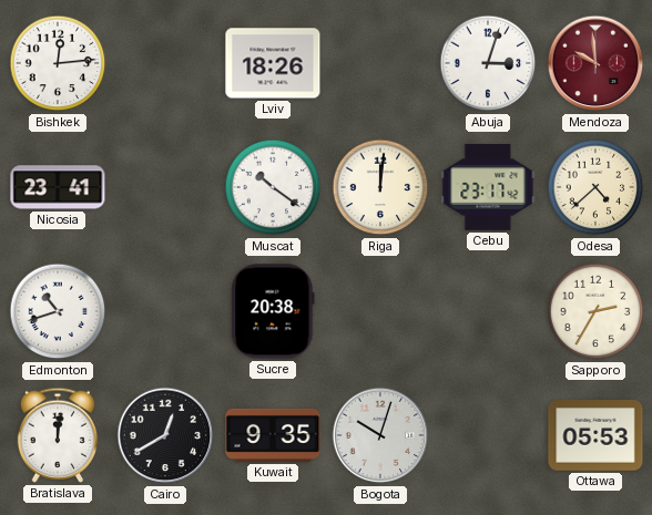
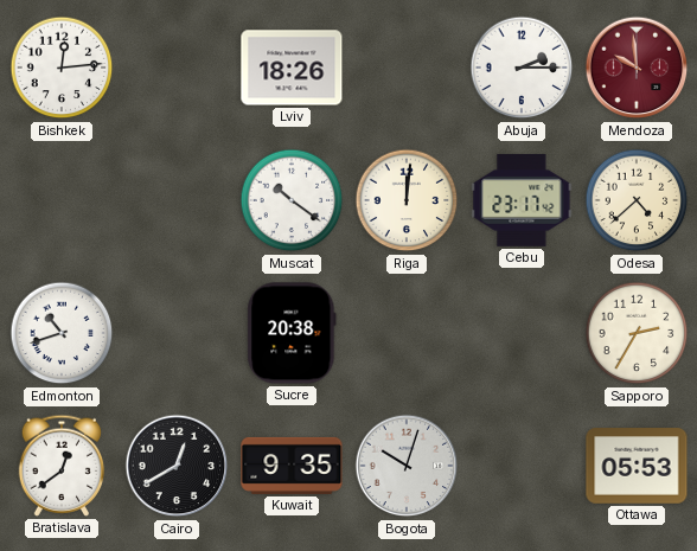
Abuja: 3:03 -> 2:15 (522, 68)
Nicosia: 23:41 -> none (58, 187)
Bratislava: 12:01 -> 12:39 (62, 466)
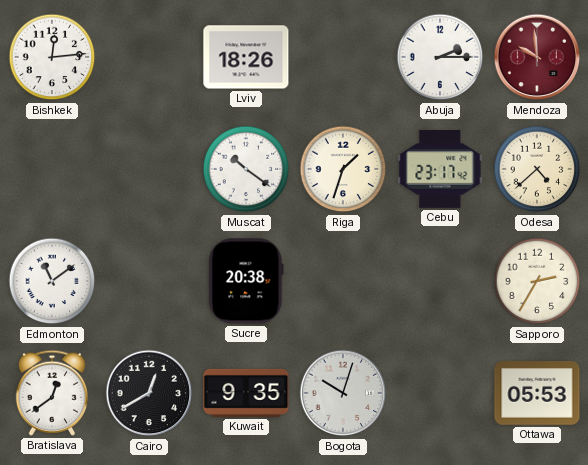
Riga: 12:01 -> 1:33 (343, 169)
Edmonton: 10:42 -> 11:09 (52, 281)
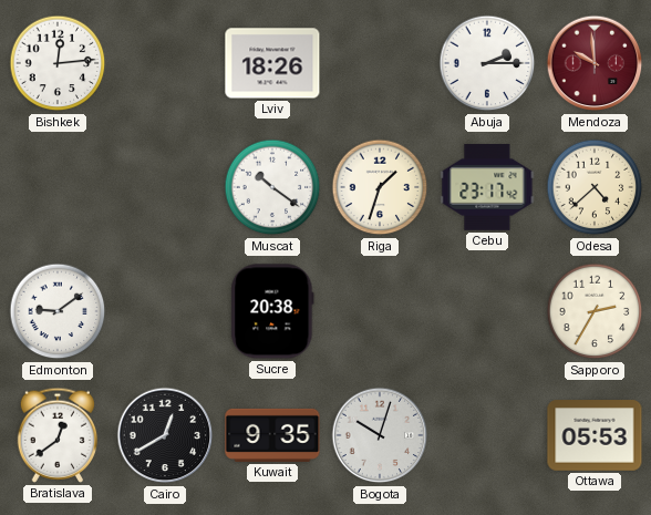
Edmonton: 11:09 -> 9:09 (58, 311)
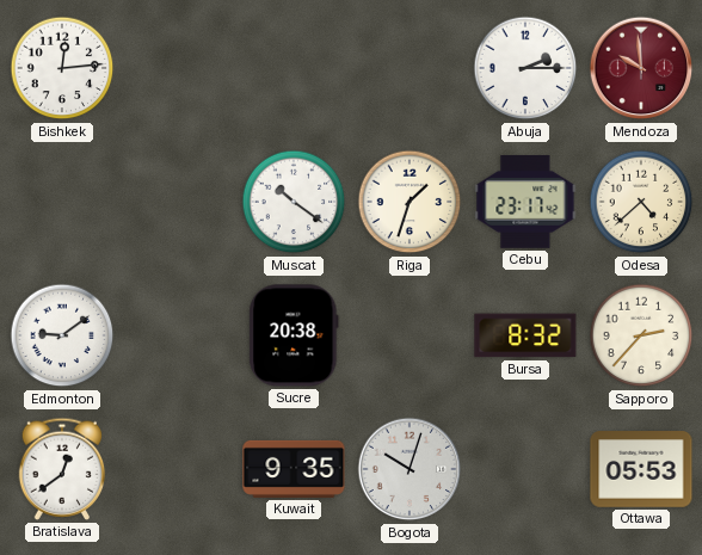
Lviv: 18:26 -> none (272, 63)
Bursa: none -> 8:32 (525, 335)
Sapporo: 2:35 -> 2:37 (641, 335)
Cairo: 12:40 -> none (165, 435)
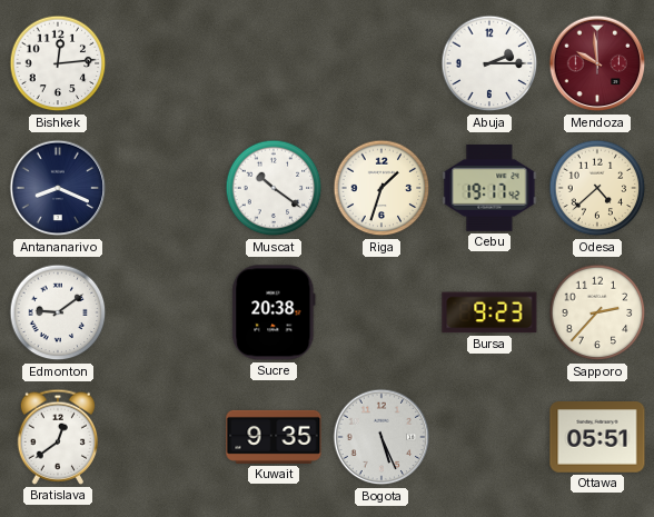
Antananarivo: none -> 8:19 (58, 188)
Cebu: 23:17 -> 19:17 (489, 189)
Bursa: 8:32 -> 9:23 (489, 312)
Bogota: 10:03 -> 5:26 (381, 437)
Ottawa: 05:53 -> 05:51 (597, 437)
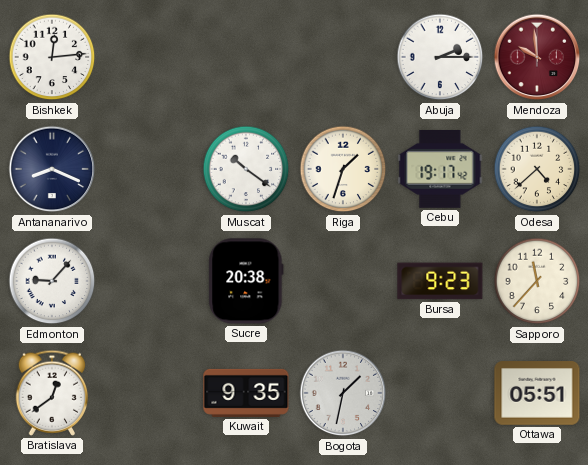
Edmonton: 9:09 -> 9:07 (52, 281)
Sapporo: 2:37 -> 11:37 (537, 281)
Bogota: 5:26 -> 1:32 (343, 393)
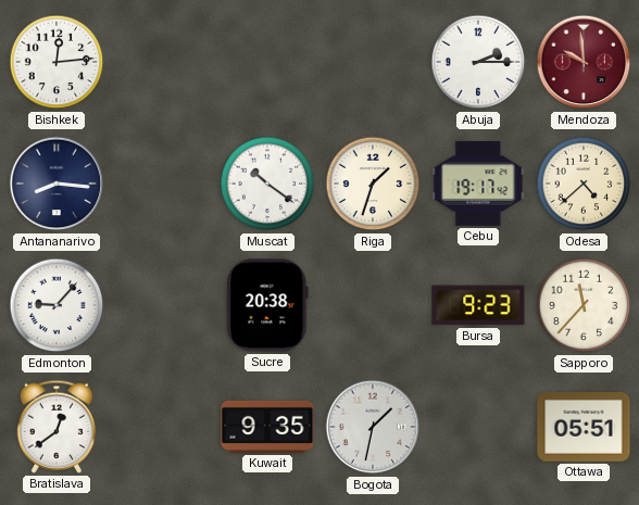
Antananarivo: 8:19 -> 8:16 (57, 184)
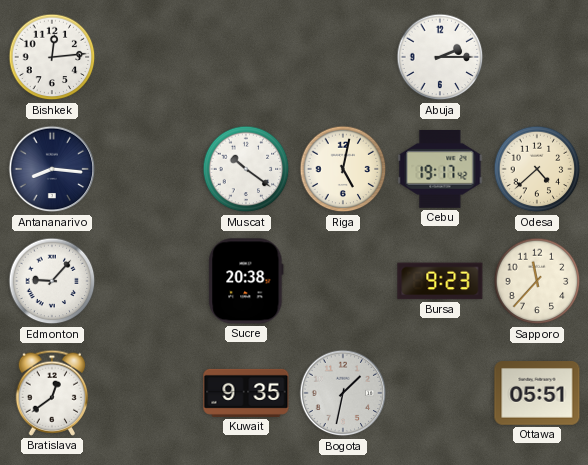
Mendoza: 9:59 -> none (584, 62)
Riga: 1:33 -> 5:02 (343, 169)
